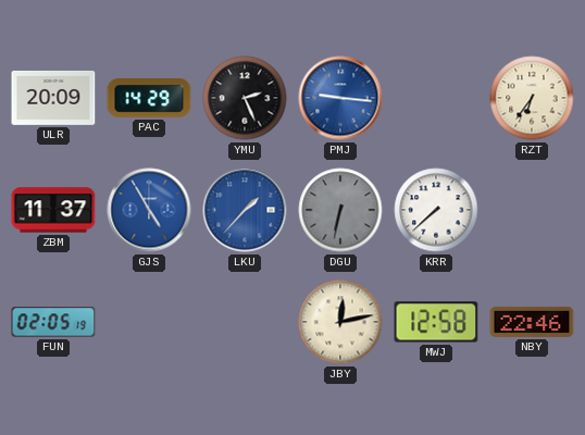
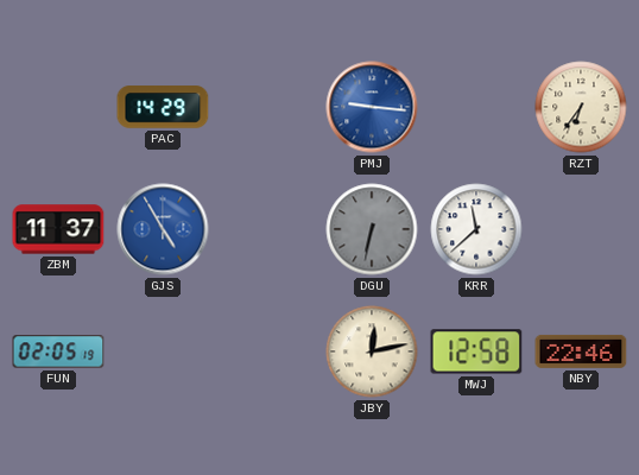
ULR: 20:09 -> none (53, 98)
YMU: 2:26 -> none (245, 98)
LKU: 1:37 -> none (245, 210)
KRR: 7:38 -> 11:38 (476, 229)
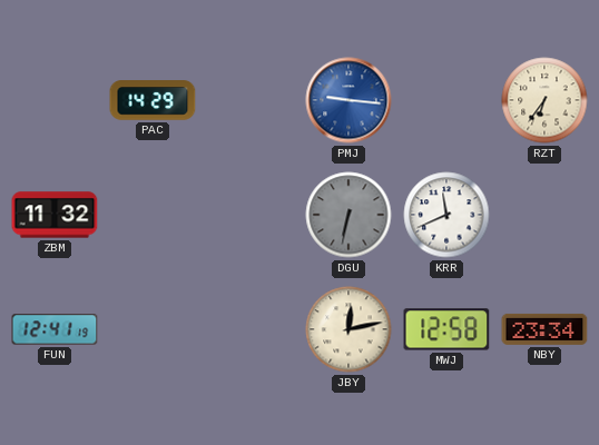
ZBM: 11:37 -> 11:32 (55, 215)
GJS: 4:55 -> none (163, 229)
KRR: 11:38 -> 11:41 (446, 215)
FUN: 02:05 -> 12:41 (55, 329)
NBY: 22:46 -> 23:34 (544, 329)
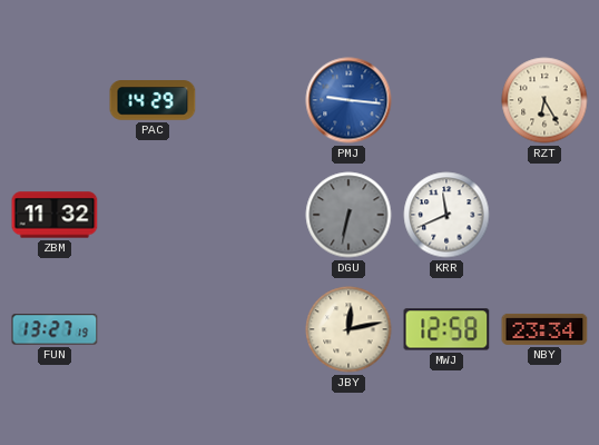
RZT: 6:36 -> 6:25 (544, 100)
FUN: 12:41 -> 13:27 (55, 329)
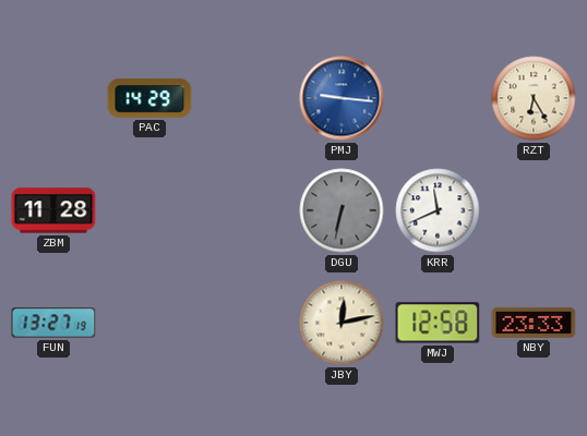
ZBM: 11:32 -> 11:28 (53, 210)
NBY: 23:34 -> 23:33 (534, 323)
